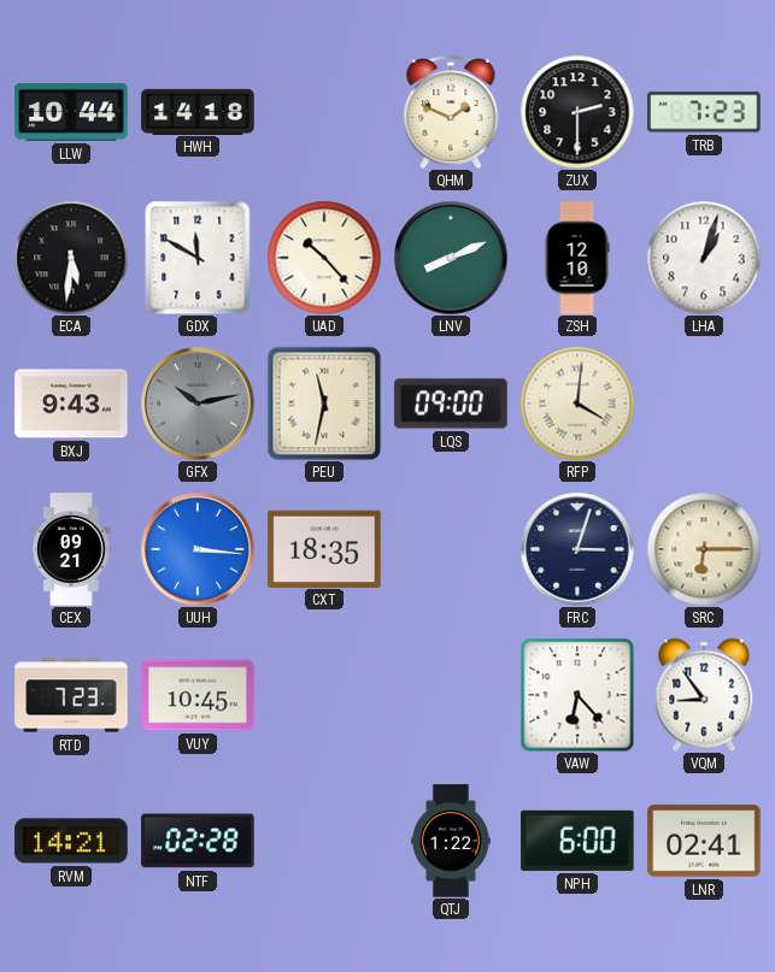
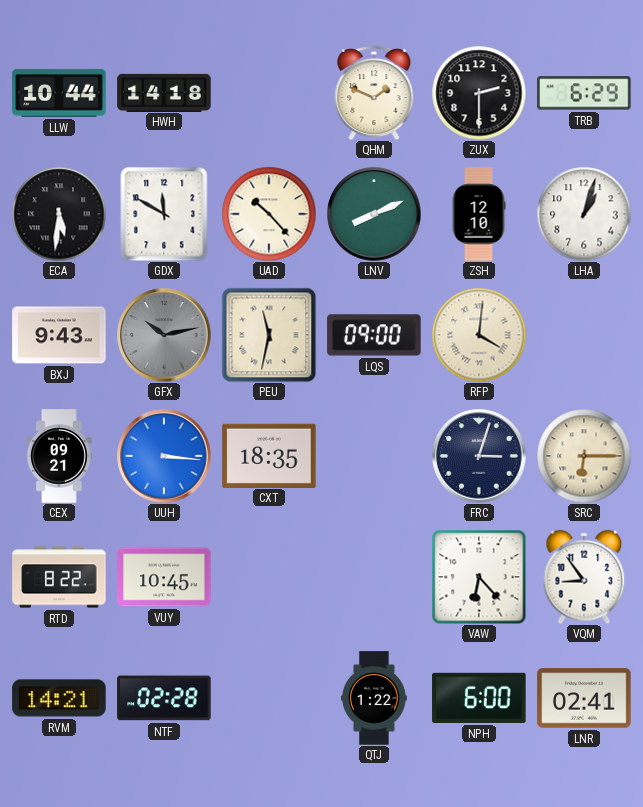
TRB: 7:23 -> 6:29 (584, 93)
RTD: 7:23 -> 8:22 (59, 577)
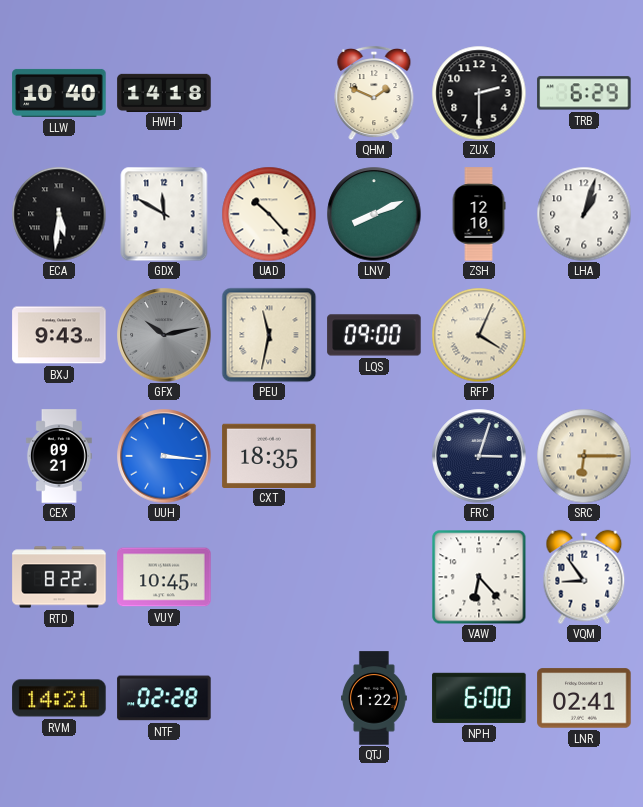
LLW: 10:44 -> 10:40 (59, 93)
RFP: 4:01 -> 4:04 (479, 335)
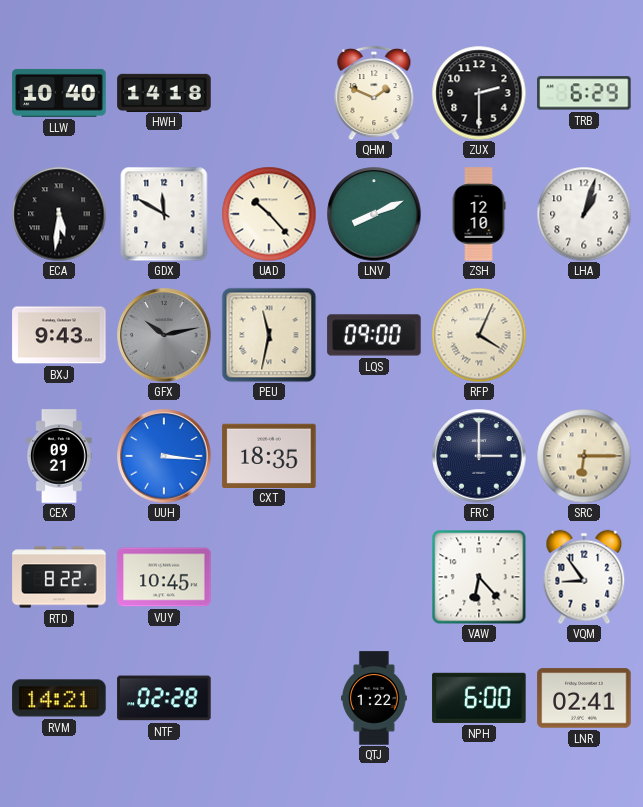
FRC: 3:03 -> 3:00 (479, 456)
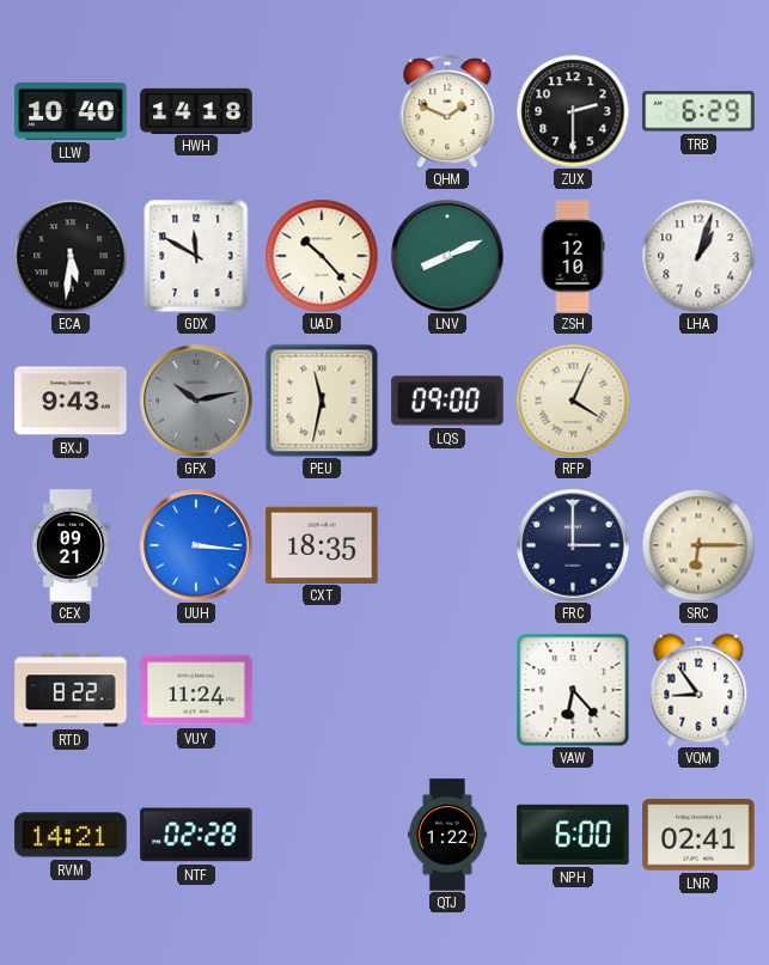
VUY: 10:45 -> 11:24 (196, 690)
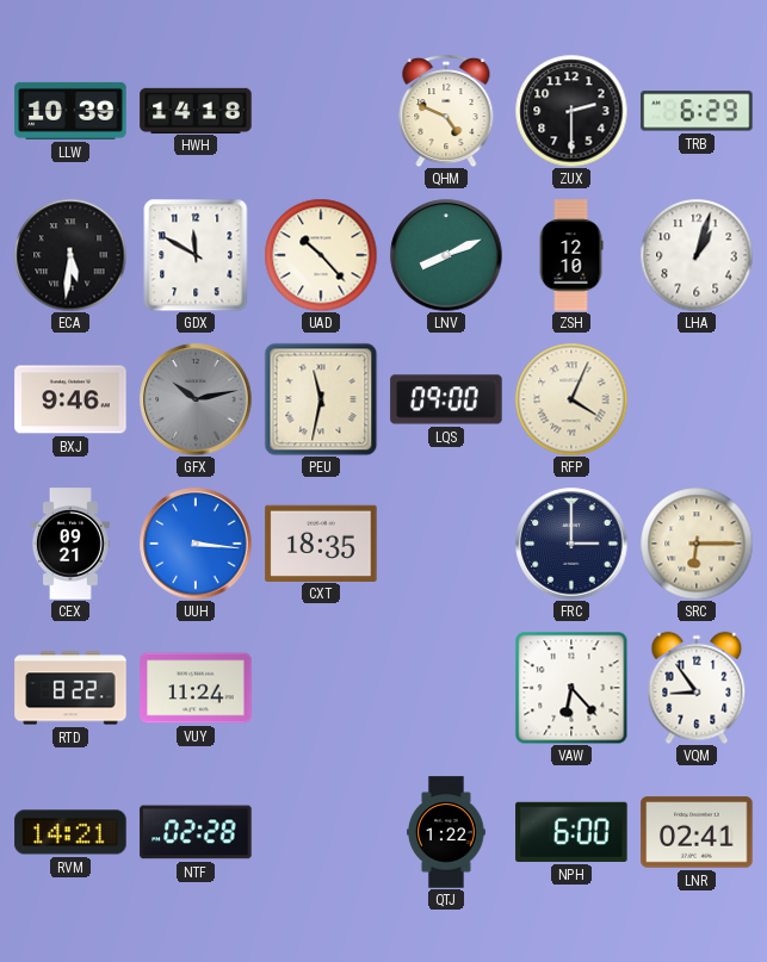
LLW: 10:40 -> 10:39 (70, 111)
QHM: 1:49 -> 4:49 (446, 111)
BXJ: 9:43 -> 9:46 (70, 399)
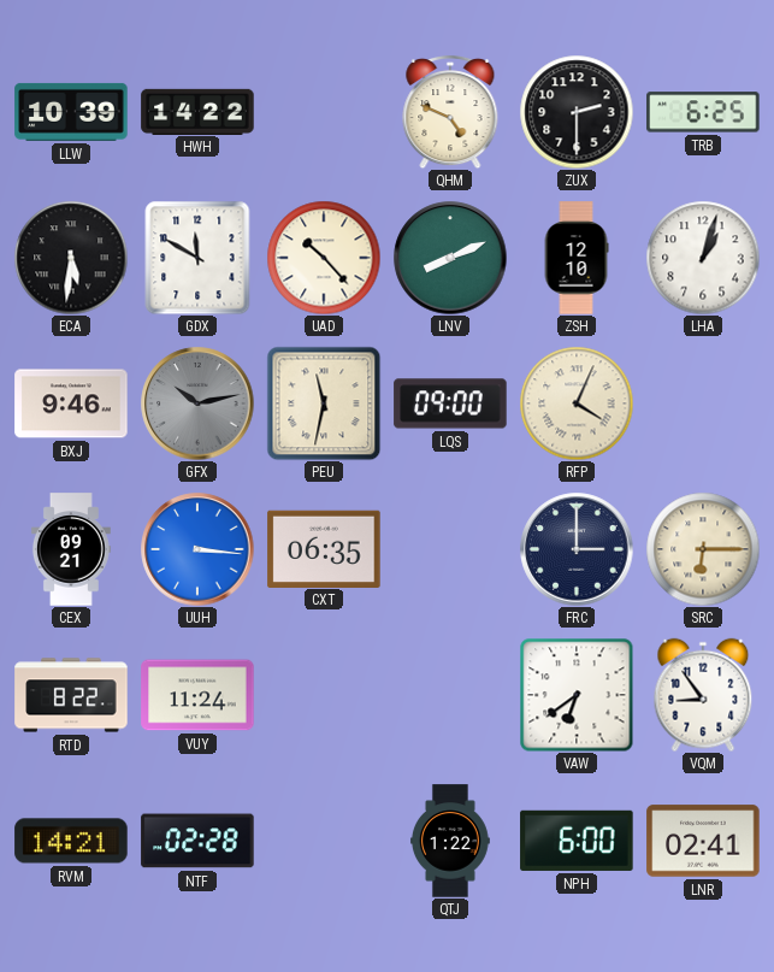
HWH: 14:18 -> 14:22 (197, 111)
TRB: 6:29 -> 6:25 (703, 112)
CXT: 18:35 -> 06:35 (324, 548)
VAW: 6:23 -> 6:39 (577, 695)
